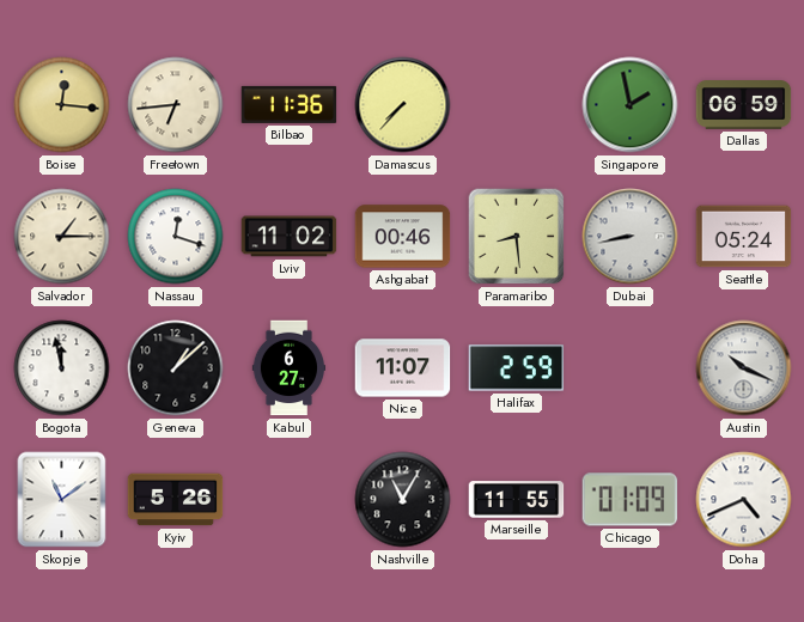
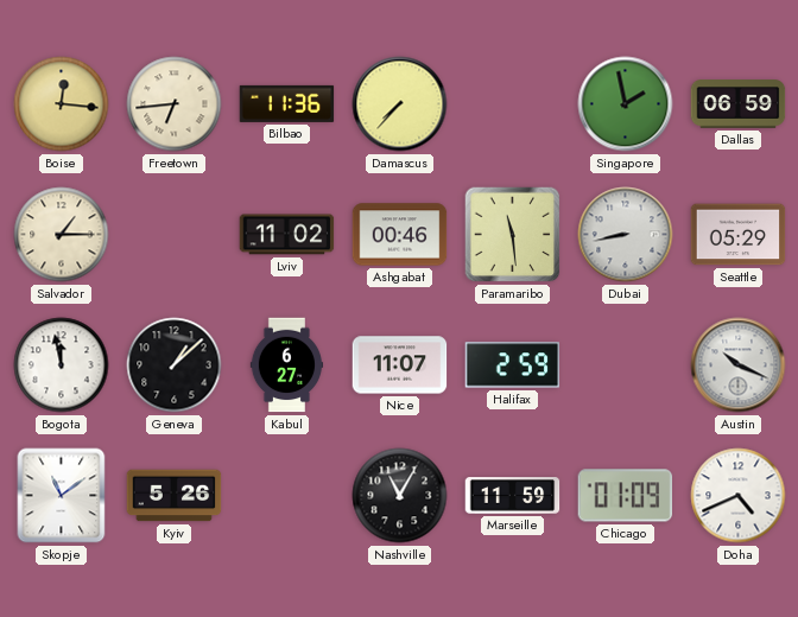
Nassau: 12:18 -> none (176, 237)
Paramaribo: 8:29 -> 11:29 (513, 235)
Seattle: 05:24 -> 05:29 (739, 235)
Marseille: 11:55 -> 11:59 (513, 496)
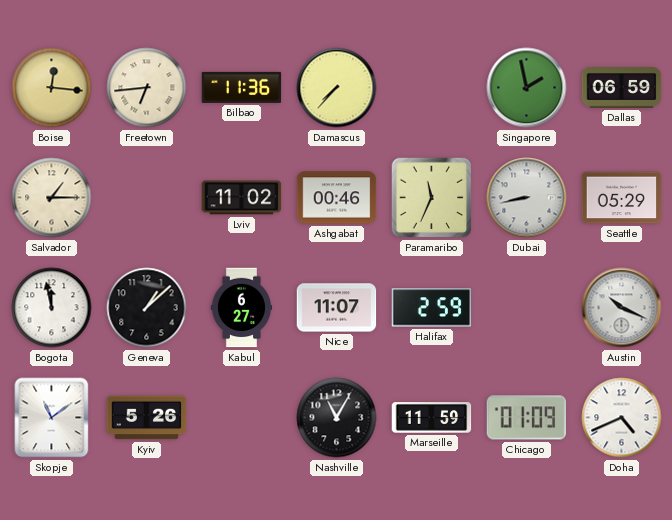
Paramaribo: 11:29 -> 11:34 (432, 198)
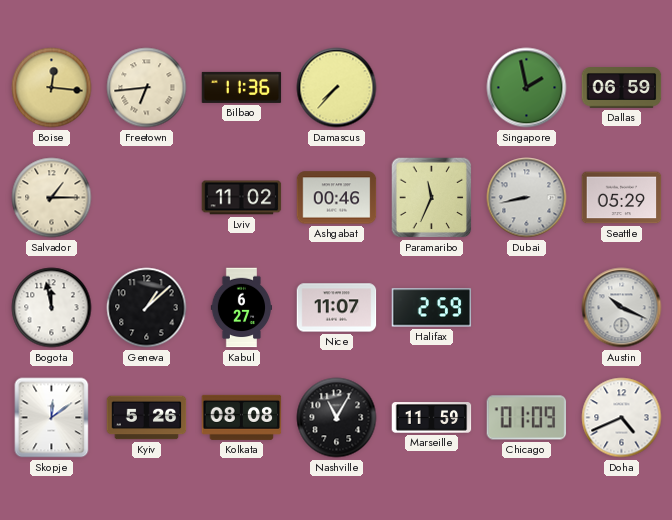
Skopje: 11:09 -> 12:09 (52, 418)
Kolkata: none -> 08:08 (242, 417)
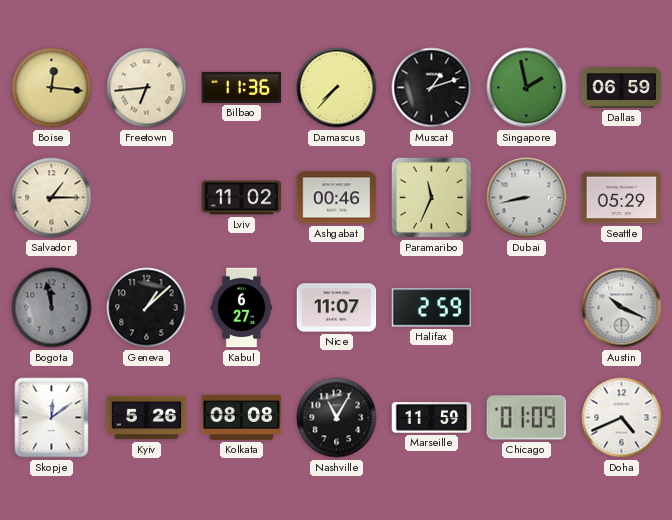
Muscat: none -> 1:12 (432, 88)
Bogota dial: white -> grey (52, 308)
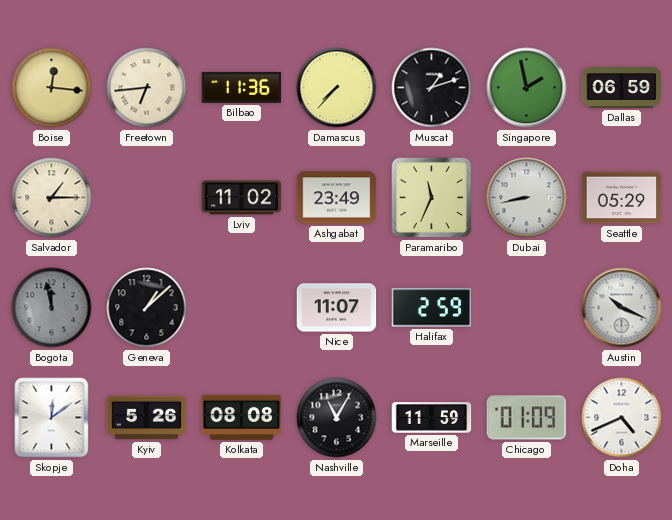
Ashgabat: 00:46 -> 23:49 (337, 198)
Kabul: 6:27 -> none (241, 308)
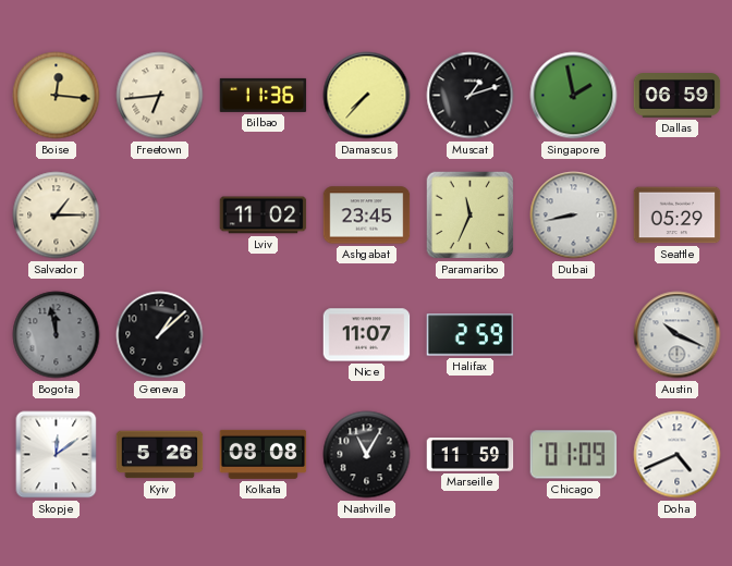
Ashgabat: 23:49 -> 23:45 (367, 216)
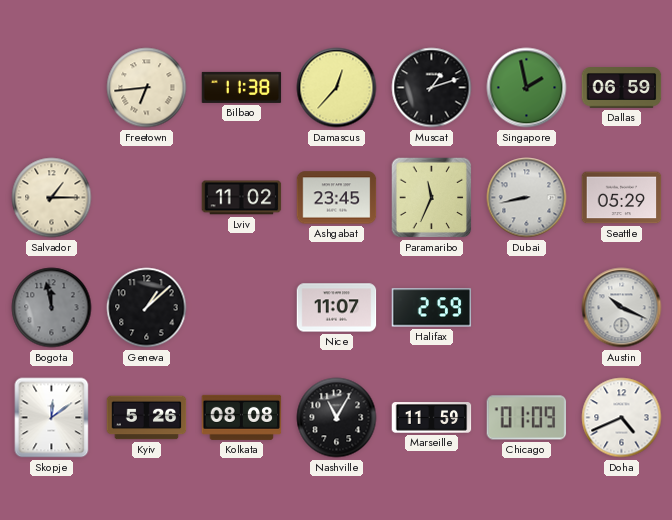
Boise: 12:16 -> none (57, 96)
Bilbao: 11:36 -> 11:38 (242, 87)
Damascus: 7:37 -> 12:37 (337, 88)
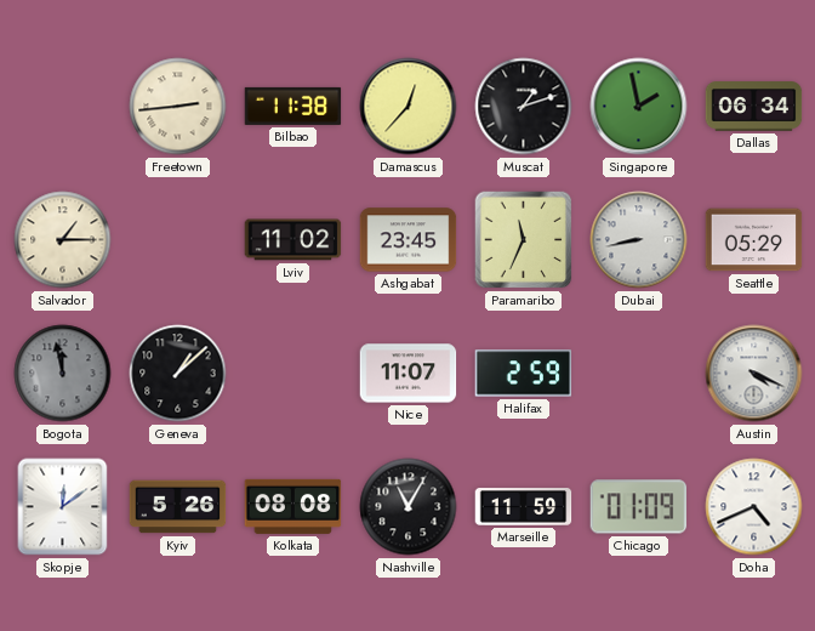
Freetown: 6:44 -> 2:44 (178, 107)
Dallas: 06:59 -> 06:34 (754, 107)
Austin: 10:19 -> 4:19 (754, 374)
